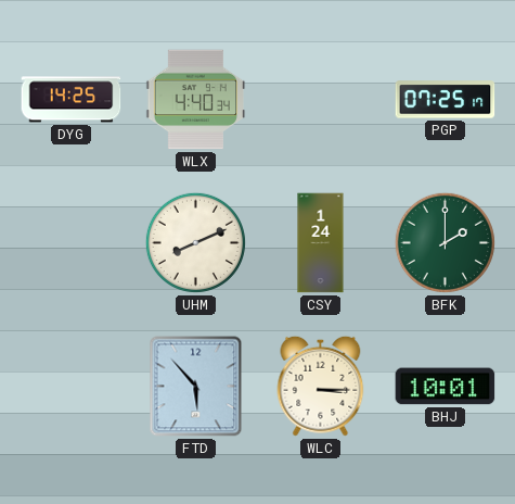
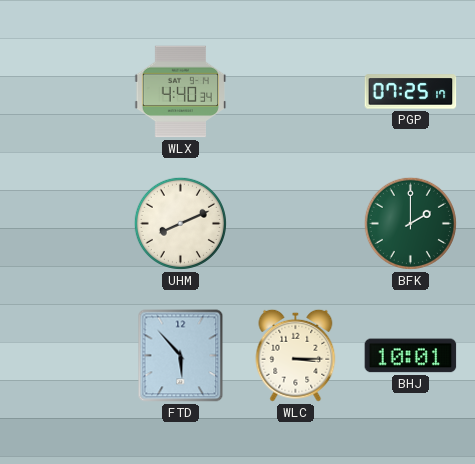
DYG: 14:25 -> none (72, 100)
CSY: 1:24 -> none (321, 243)
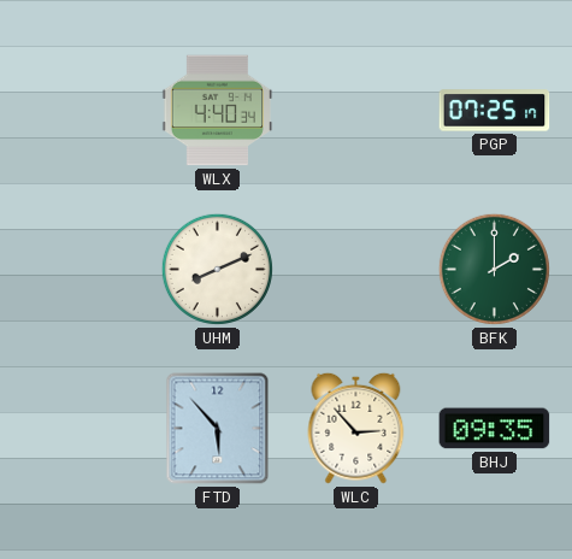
WLC: 3:15 -> 2:53 (356, 428)
BHJ: 10:01 -> 09:35 (495, 429)
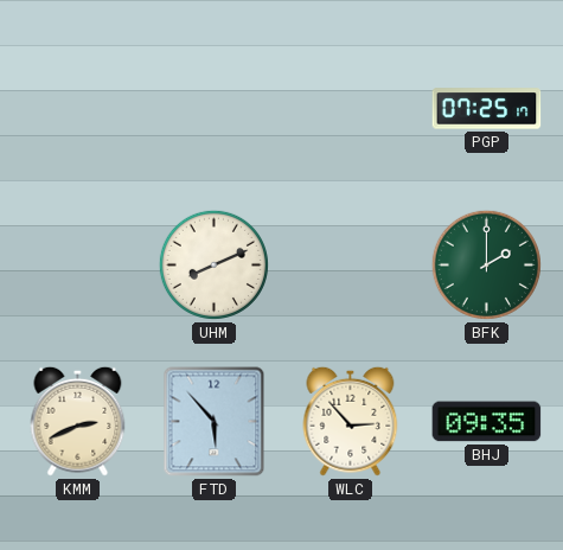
WLX: 4:40 -> none (218, 111)
KMM: none -> 2:41 (78, 421)
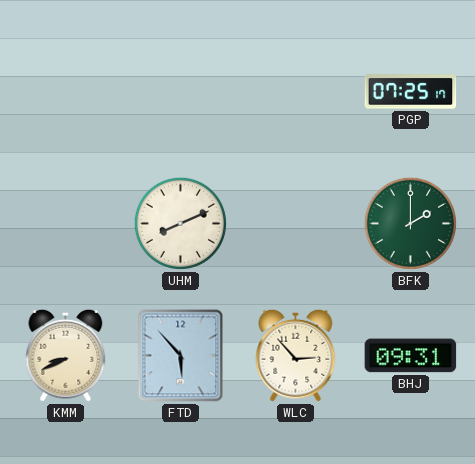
KMM: 2:41 -> 8:41 (66, 355)
BHJ: 09:35 -> 09:31 (411, 356)
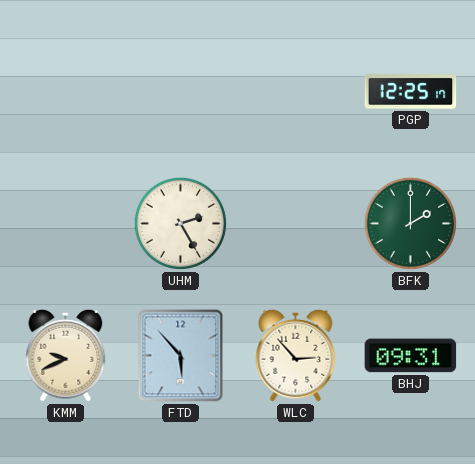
PGP: 07:25 -> 12:25 (411, 92)
UHM: 8:11 -> 2:25 (180, 223)
KMM: 8:41 -> 9:41 (66, 355)
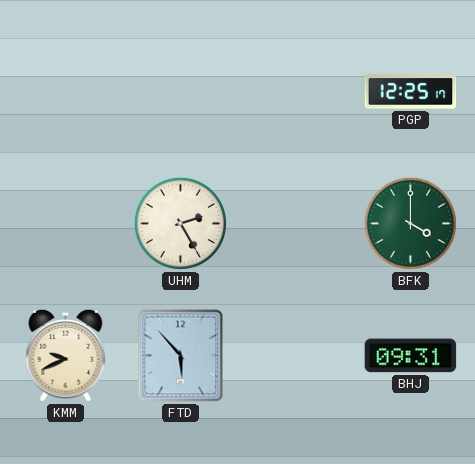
BFK: 2:00 -> 4:00 (410, 223)
WLC: 2:53 -> none (296, 355)
